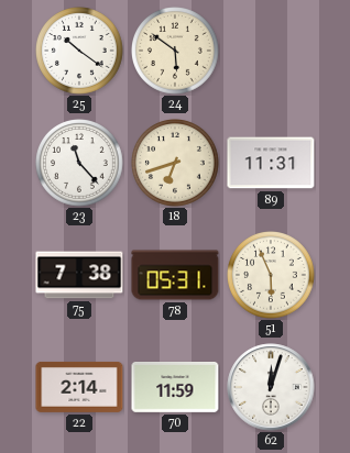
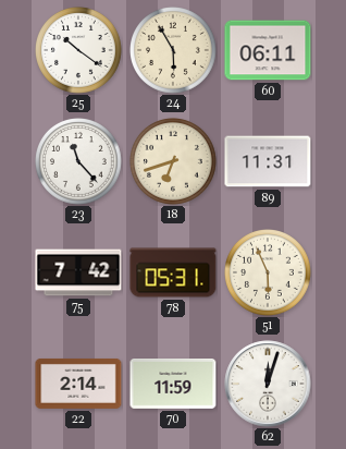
24: 5:51 -> 5:55 (174, 51)
60: none -> 06:11 (268, 50)
75: 7:38 -> 7:42 (78, 272)
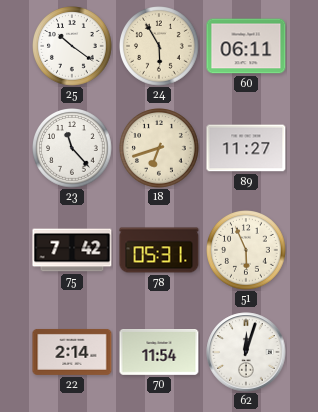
89: 11:31 -> 11:27 (246, 148)
70: 11:59 -> 11:54 (159, 353)
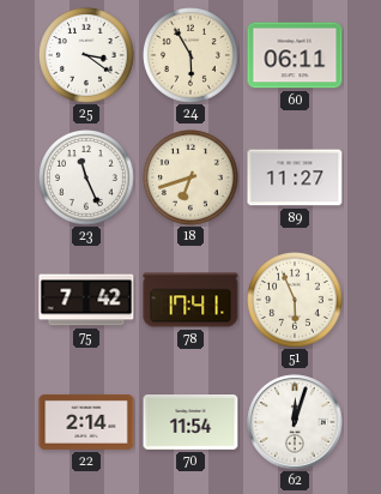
25: 10:21 -> 3:21 (87, 56)
23: 11:23 -> 11:26 (87, 179)
78: 05:31 -> 17:41 (190, 300)
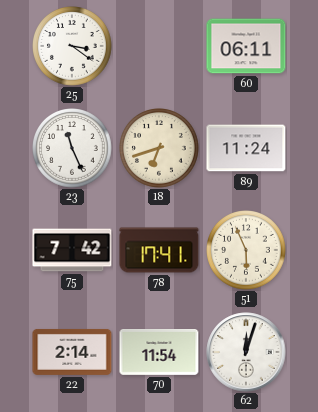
24: 5:55 -> none (192, 56)
89: 11:27 -> 11:24 (246, 148)
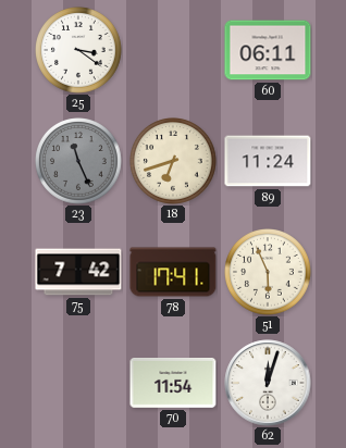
23 dial: white -> grey (79, 162)
22: 2:14 -> none (72, 352)
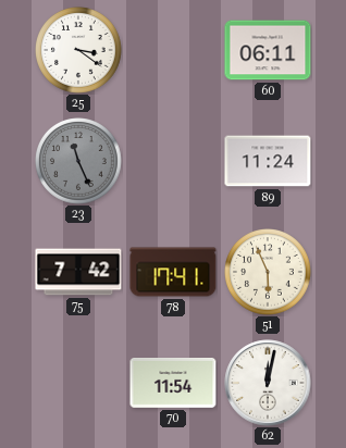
18: 6:42 -> none (174, 162)
62: 12:03 -> 12:02 (268, 383)
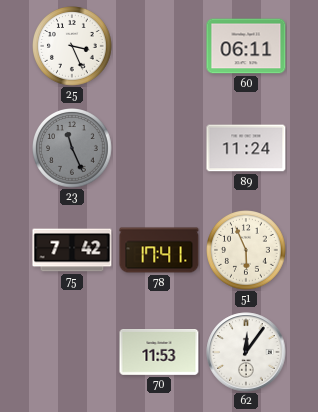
25: 3:21 -> 3:26 (73, 47)
70: 11:54 -> 11:53 (159, 353)
62: 12:02 -> 12:06 (246, 352)
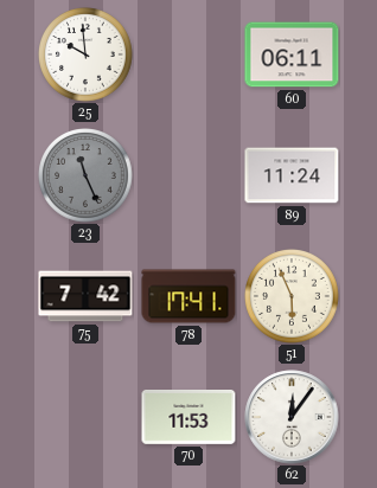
25: 3:26 -> 9:59 (87, 56)
